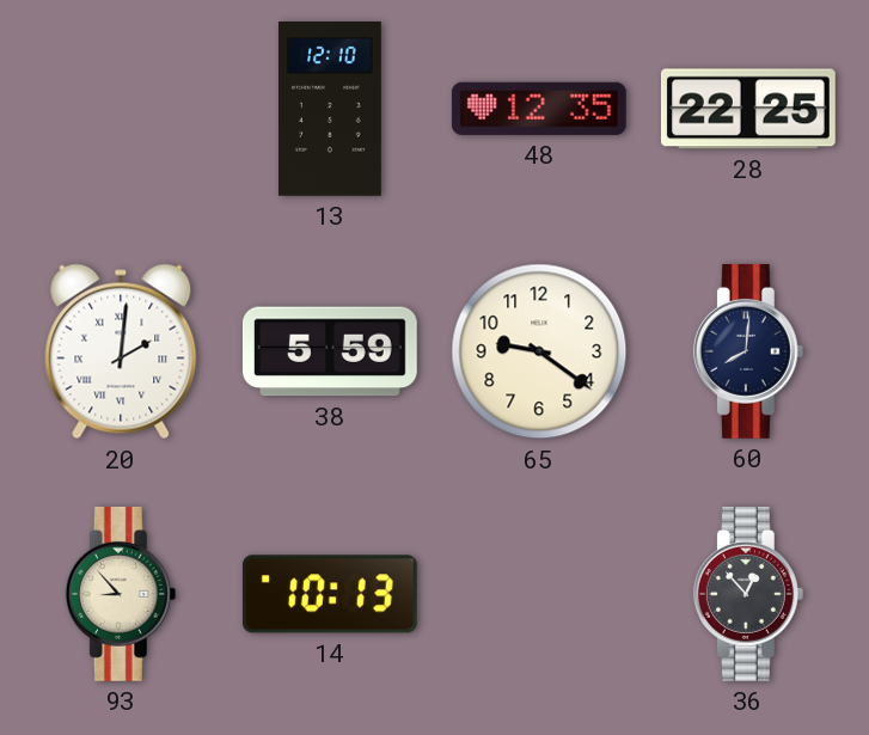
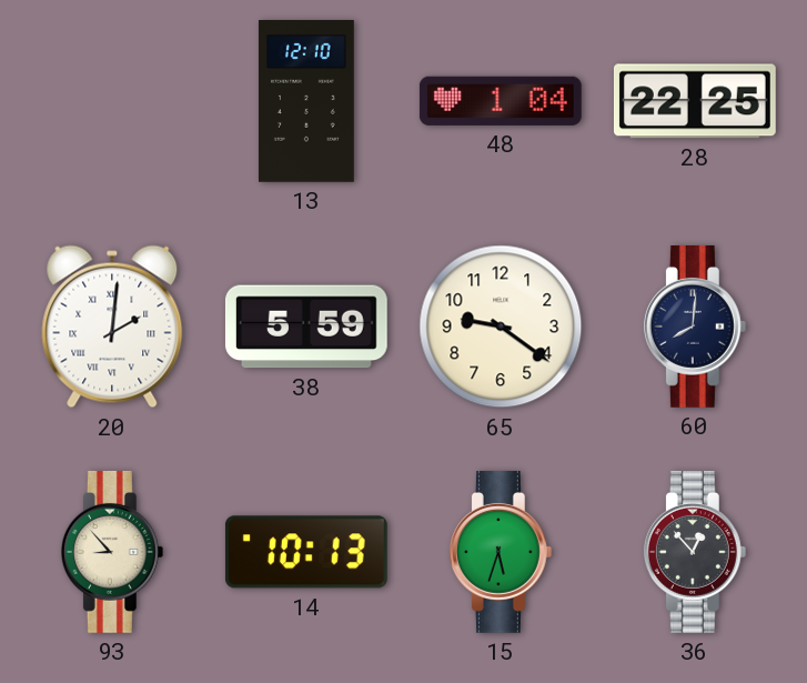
48: 12:35 -> 1:04 (501, 101)
15: none -> 5:33 (501, 552)
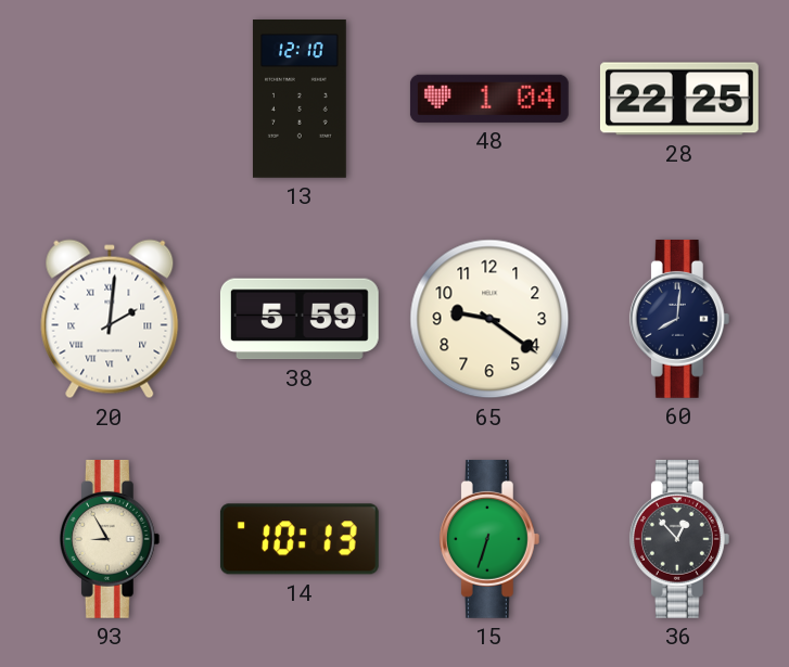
93: 8:53 -> 8:55 (110, 539)
15: 5:33 -> 6:33 (489, 539)
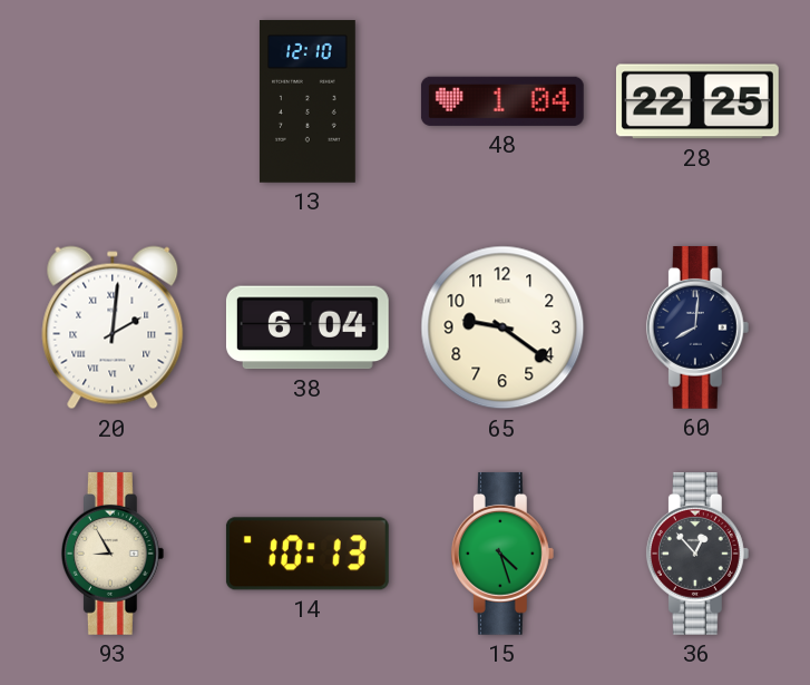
38: 5:59 -> 6:04 (308, 327)
15: 6:33 -> 4:27 (502, 554)
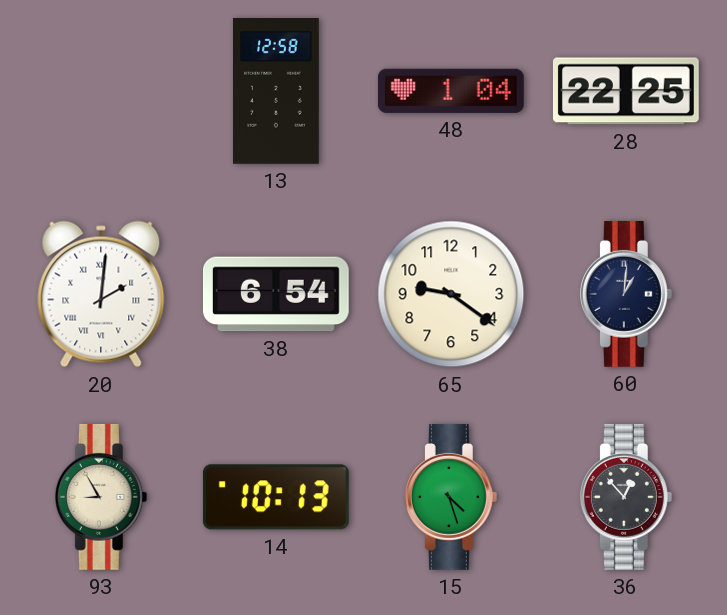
13: 12:10 -> 12:58 (276, 92)
38: 6:04 -> 6:54 (276, 294)
60: 8:01 -> 1:01 (626, 294)
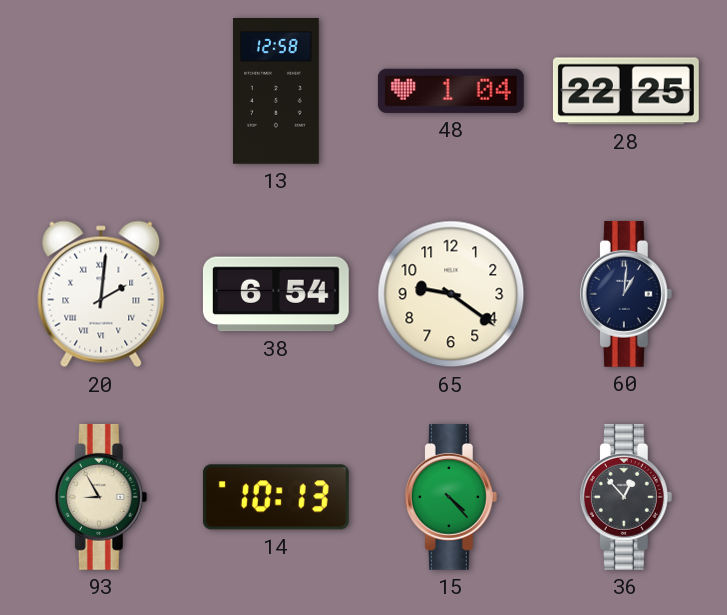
15: 4:27 -> 4:23 (451, 497)
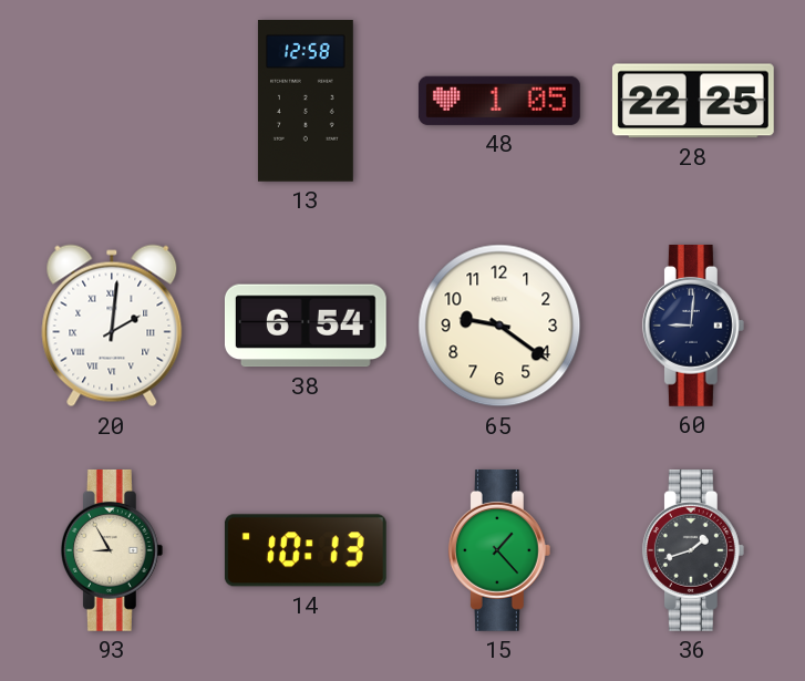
48: 1:04 -> 1:05 (499, 101)
60: 1:01 -> 9:01 (693, 326)
15: 4:23 -> 1:23 (499, 550)
36: 12:53 -> 1:42 (693, 550)
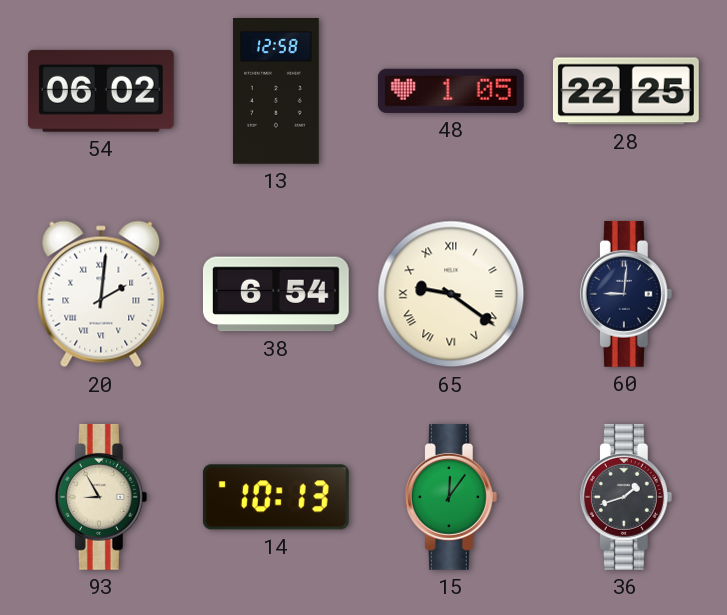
54: none -> 06:02 (101, 91)
65 numerals: Arabic -> Roman (451, 294)
15: 1:23 -> 12:06 (451, 497)
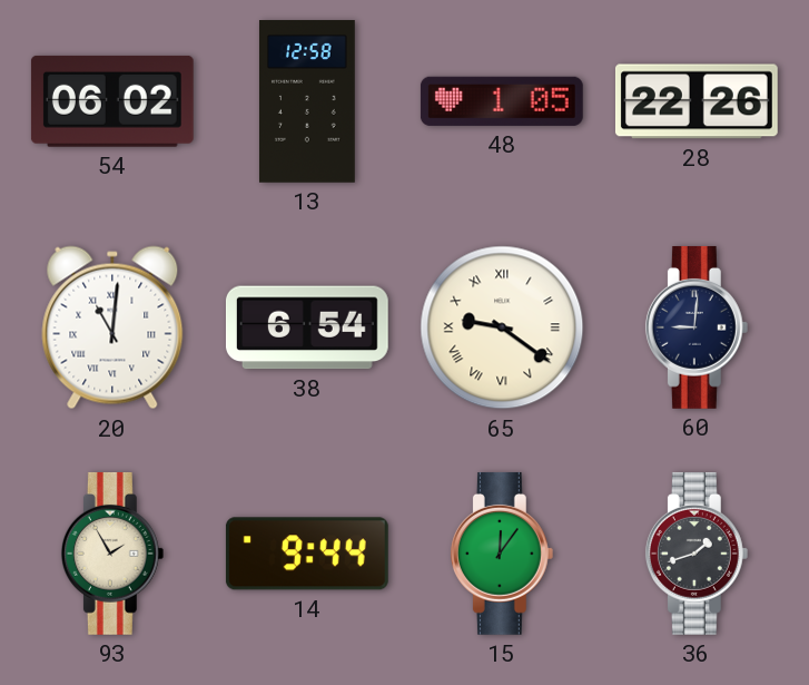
28: 22:25 -> 22:26 (697, 101)
20: 2:01 -> 11:01 (112, 327)
93: 8:55 -> 1:55 (112, 554)
14: 10:13 -> 9:44 (307, 554)
